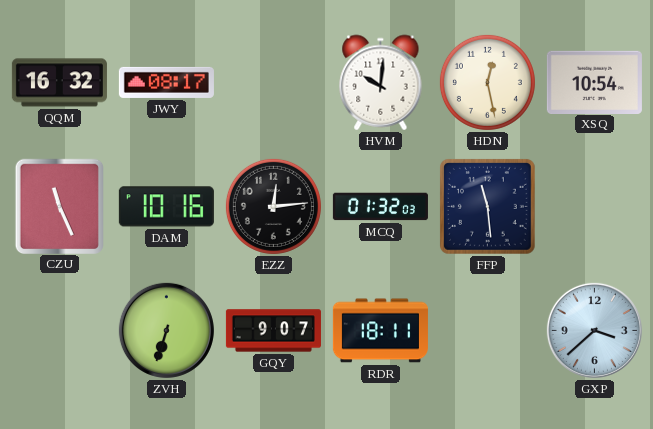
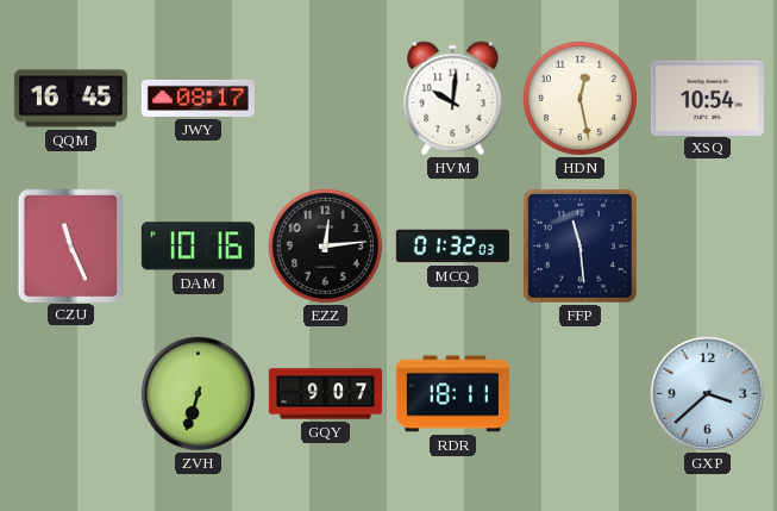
QQM: 16:32 -> 16:45 (70, 99)
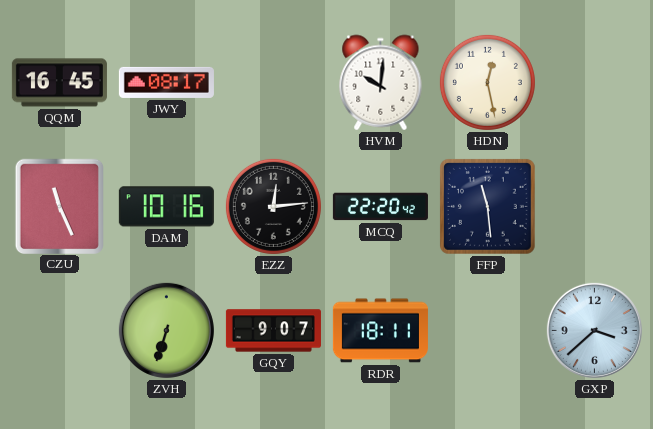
XSQ: 10:54 -> none (707, 98)
MCQ: 01:32 -> 22:20 (380, 207)
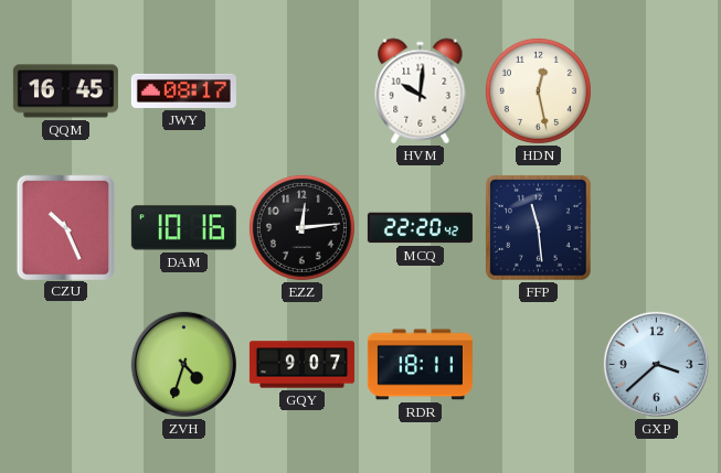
CZU: 11:26 -> 10:26 (65, 227)
ZVH: 6:33 -> 4:33 (183, 364)
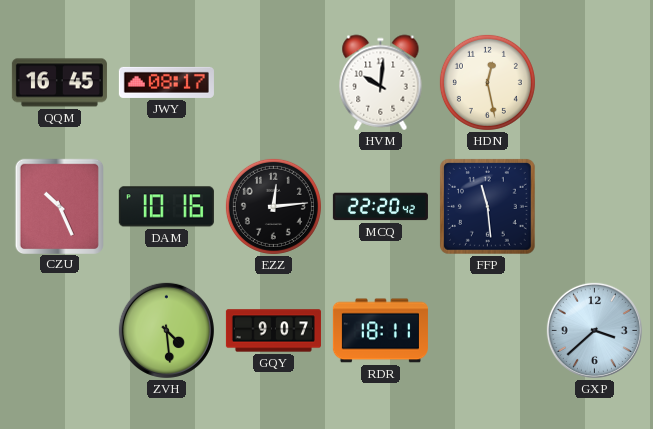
ZVH: 4:33 -> 4:29 (166, 330)
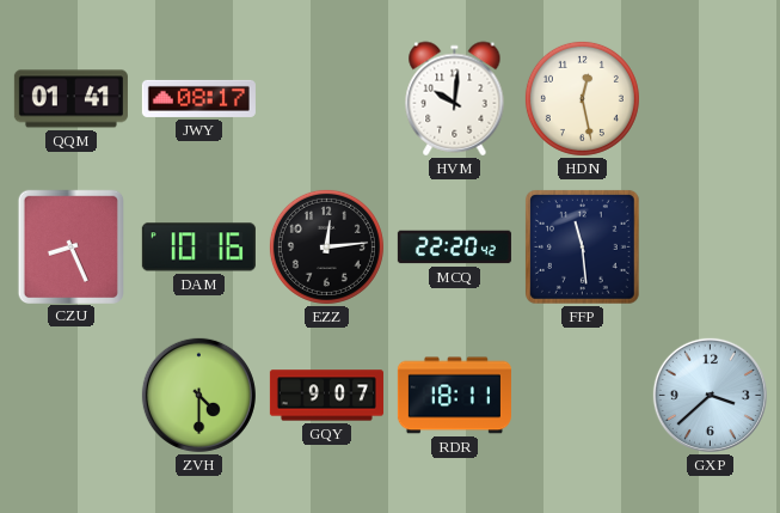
QQM: 16:45 -> 01:41 (70, 99)
CZU: 10:26 -> 8:26 (70, 246)
ZVH: 4:29 -> 4:30 (198, 395)
